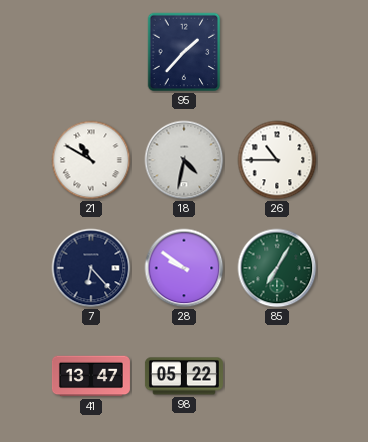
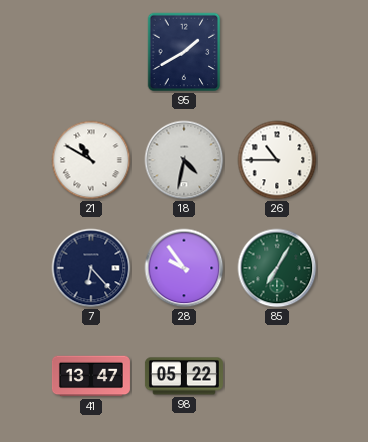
95: 1:37 -> 1:40 (184, 52)
28: 9:51 -> 9:54 (184, 268)
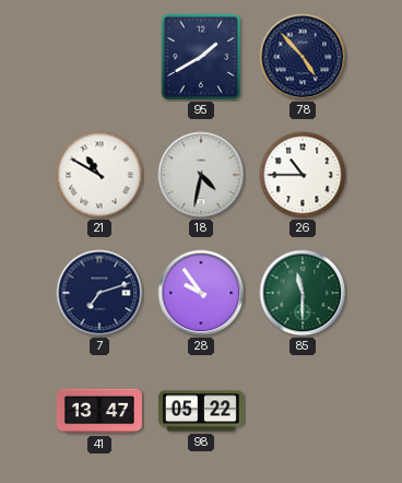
78: none -> 4:53 (303, 57)
7: 6:23 -> 7:12 (99, 293)
85: 7:05 -> 11:30 (303, 293)
